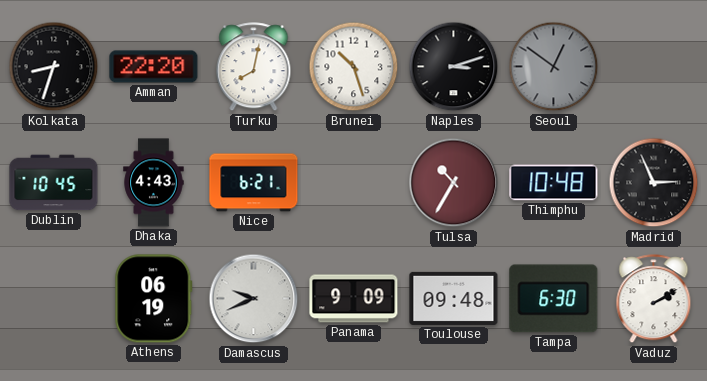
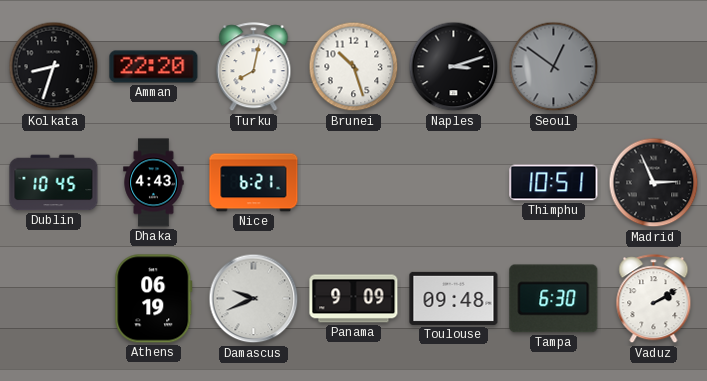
Tulsa: 10:35 -> none (454, 183)
Thimphu: 10:48 -> 10:51 (554, 183)
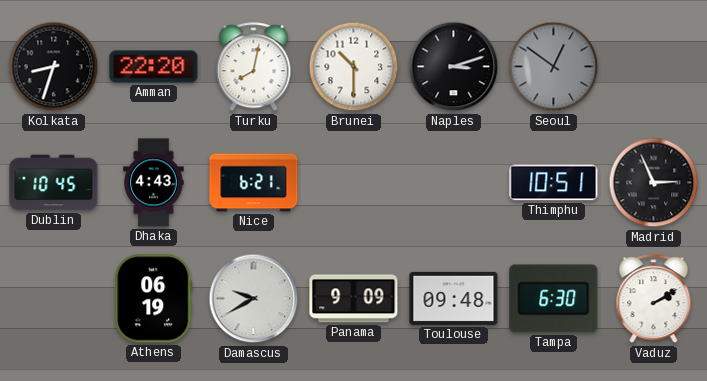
Brunei: 10:27 -> 10:30 (354, 67)
Damascus: 9:41 -> 9:40 (254, 299)
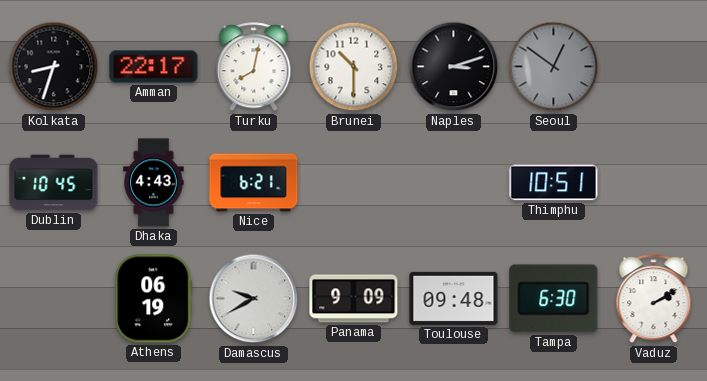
Amman: 22:20 -> 22:17 (154, 67)
Madrid: 2:56 -> none (654, 183)
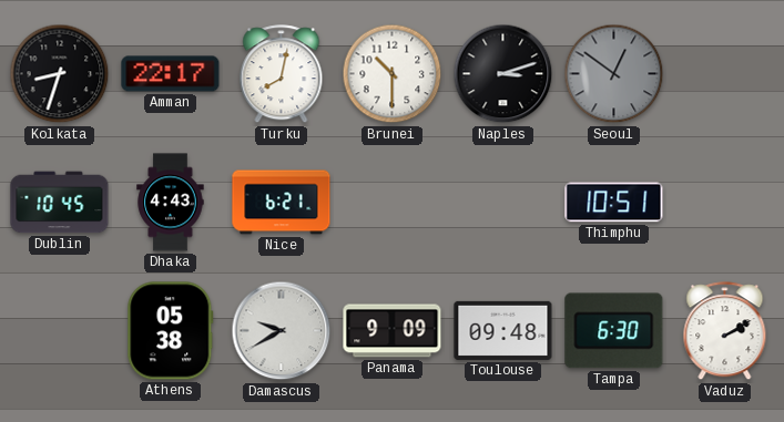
Athens: 06:19 -> 05:38 (171, 331)
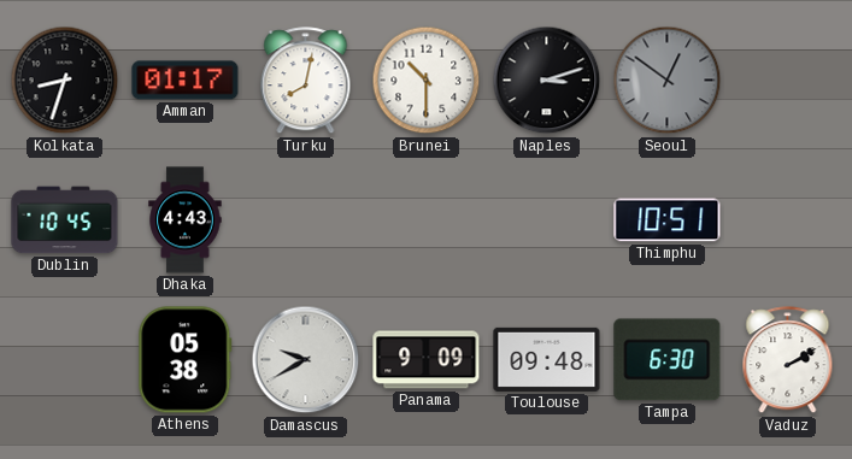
Amman: 22:17 -> 01:17 (186, 81)
Nice: 6:21 -> none (282, 203)
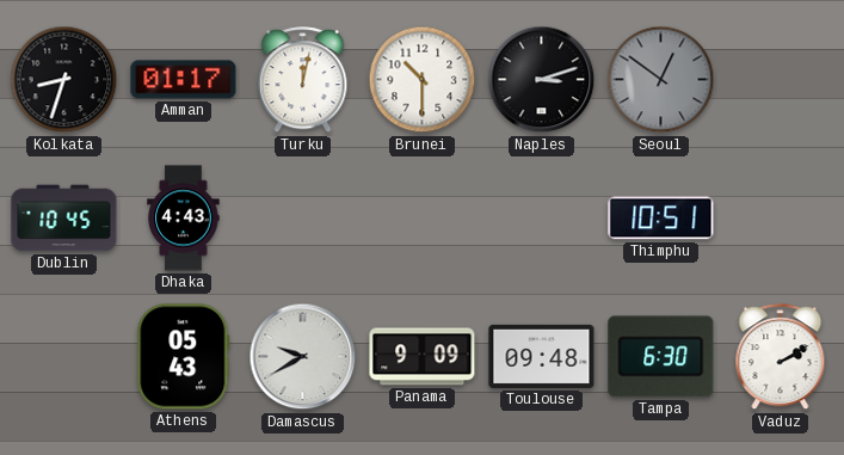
Turku: 8:02 -> 12:02 (303, 80)
Athens: 05:38 -> 05:43 (184, 357)
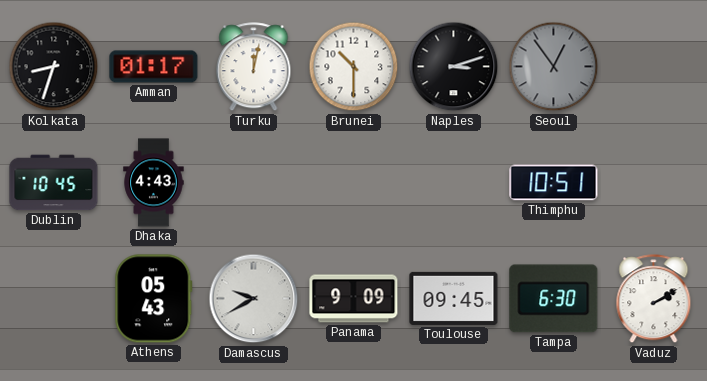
Seoul: 12:51 -> 12:54 (554, 67)
Toulouse: 09:48 -> 09:45 (454, 298)
